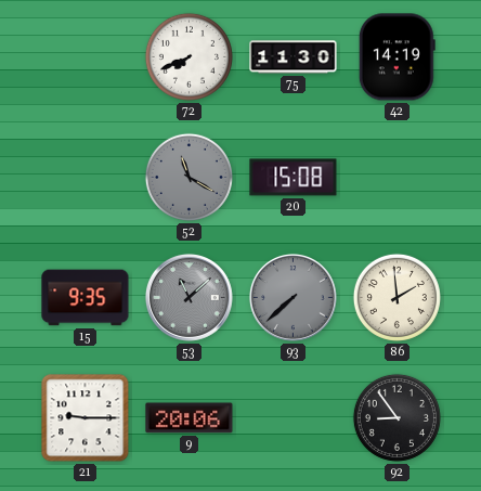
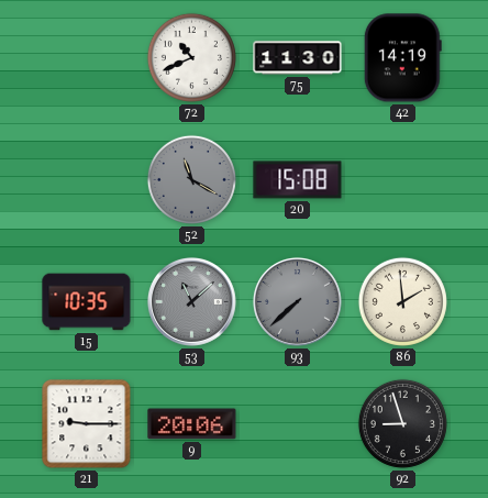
72: 7:41 -> 10:41 (191, 57)
15: 9:35 -> 10:35 (87, 302)
92: 8:54 -> 8:57 (402, 423)
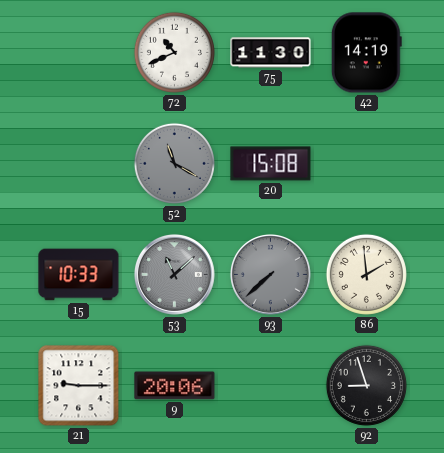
15: 10:35 -> 10:33 (79, 275)
